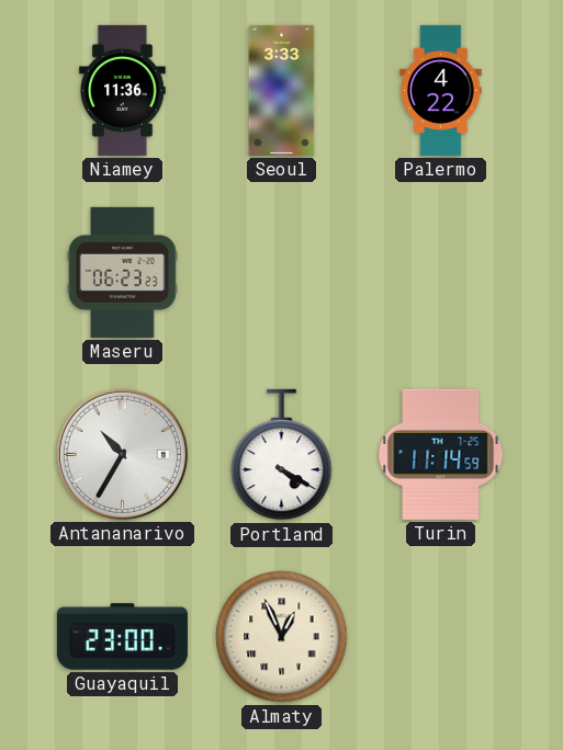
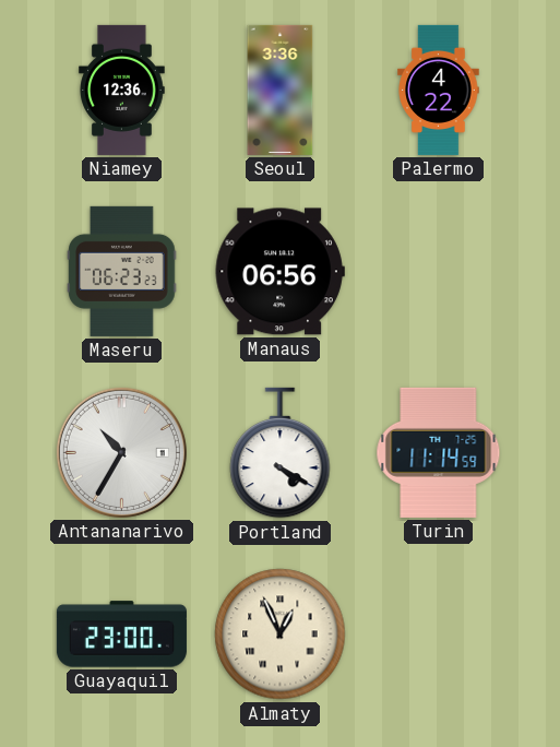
Niamey: 11:36 -> 12:36 (122, 90)
Seoul: 3:33 -> 3:36 (281, 90)
Manaus: none -> 06:56 (279, 272)
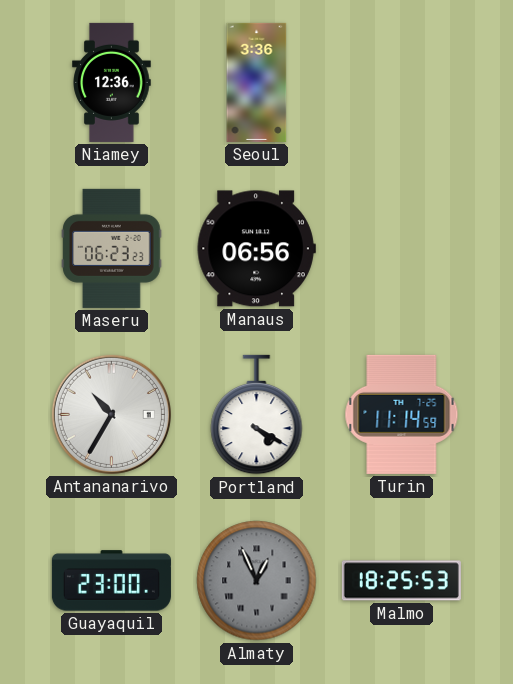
Palermo: 4:22 -> none (439, 90)
Almaty dial: cream -> grey (257, 581)
Malmo: none -> 18:25 (401, 581)
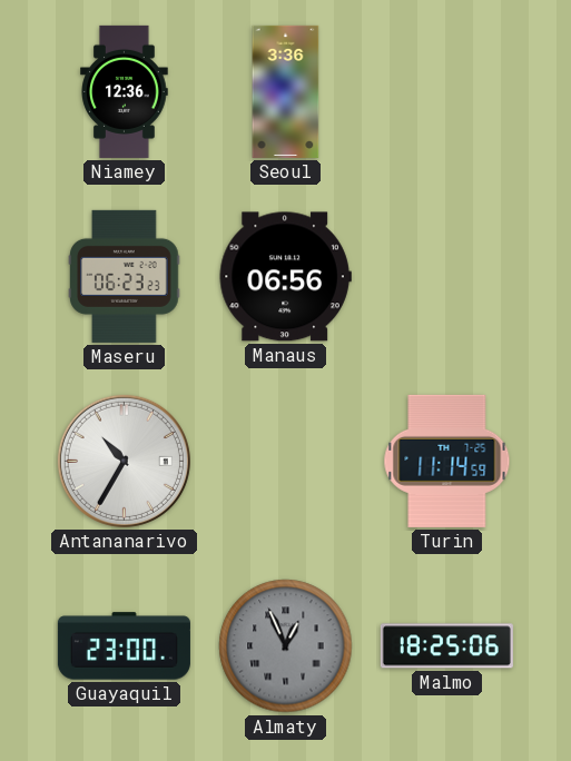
Portland: 4:20 -> none (257, 415)
Malmo: 18:25:53 -> 18:25:06 (446, 646)
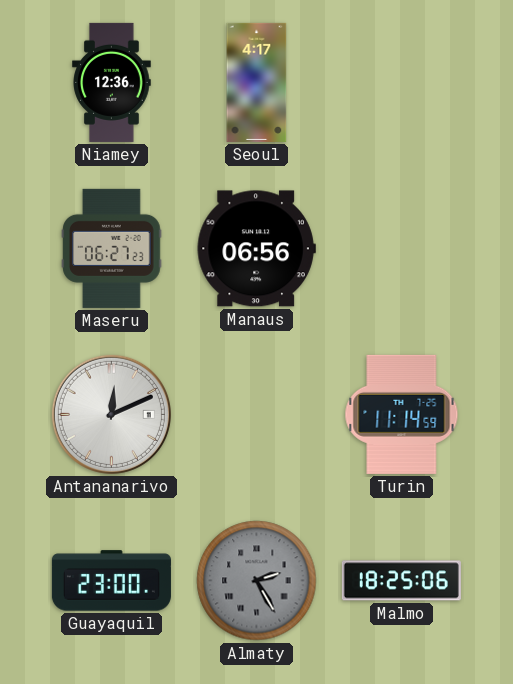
Seoul: 3:36 -> 4:17 (257, 82)
Maseru: 06:23 -> 06:27 (112, 248)
Antananarivo: 10:35 -> 12:11 (111, 414)
Almaty: 12:56 -> 2:25 (257, 581)
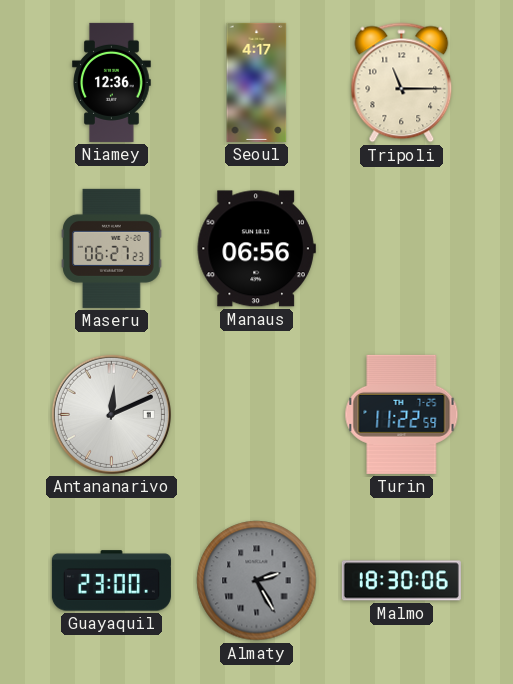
Tripoli: none -> 11:15 (402, 83)
Turin: 11:14 -> 11:22 (402, 414)
Malmo: 18:25 -> 18:30 (401, 581)
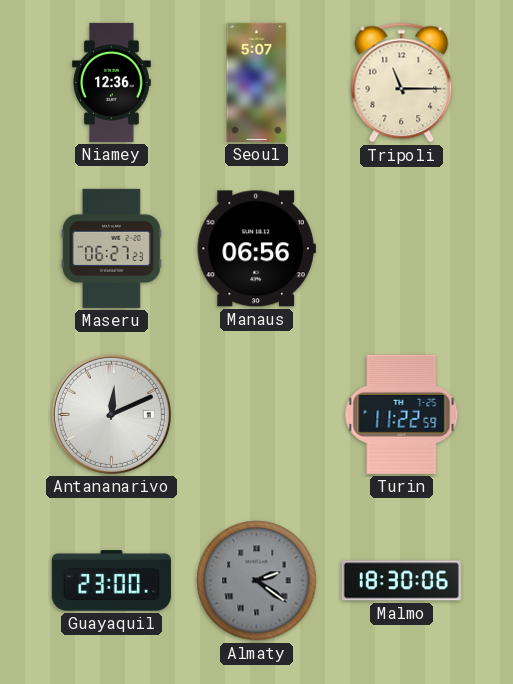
Seoul: 4:17 -> 5:07 (257, 82)
Almaty: 2:25 -> 2:21 (257, 581)
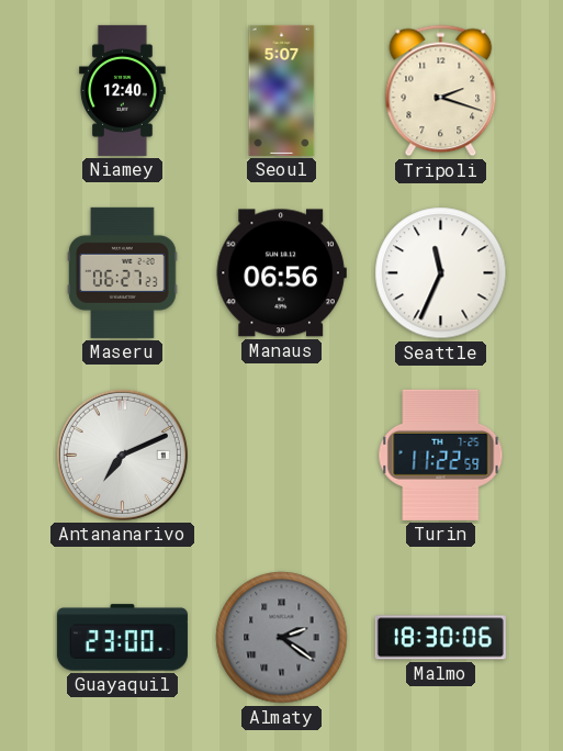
Niamey: 12:36 -> 12:40 (123, 90)
Tripoli: 11:15 -> 2:18 (441, 91)
Seattle: none -> 11:34 (441, 273)
Antananarivo: 12:11 -> 7:11 (122, 455)
